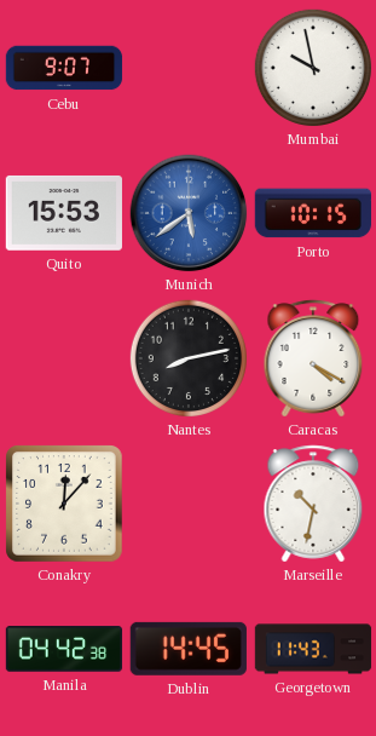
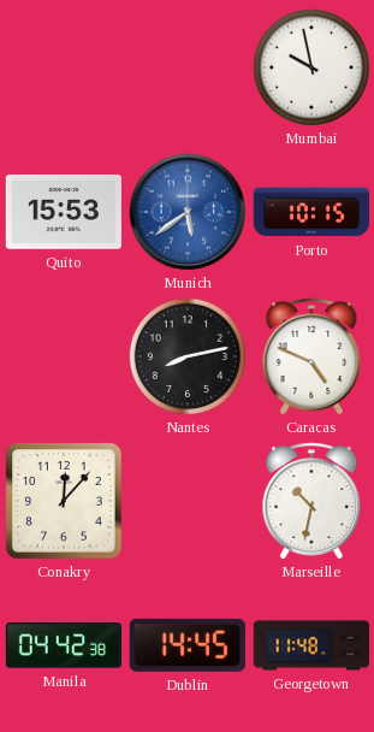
Cebu: 9:07 -> none (64, 68)
Caracas: 4:20 -> 4:49 (311, 356)
Georgetown: 11:43 -> 11:48 (311, 645)
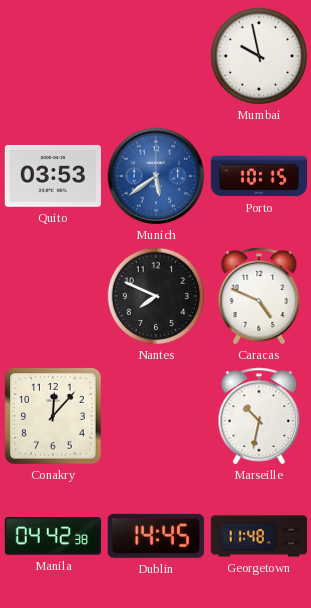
Quito: 15:53 -> 03:53 (52, 176)
Nantes: 8:13 -> 7:49 (155, 295)
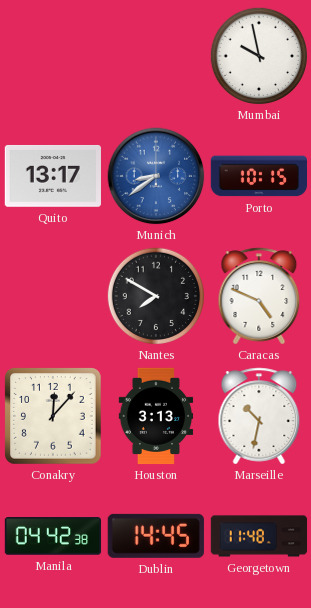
Quito: 03:53 -> 13:17 (52, 176)
Munich: 5:39 -> 8:39 (156, 176)
Nantes: 7:49 -> 7:50 (155, 295)
Houston: none -> 3:13 (156, 416)
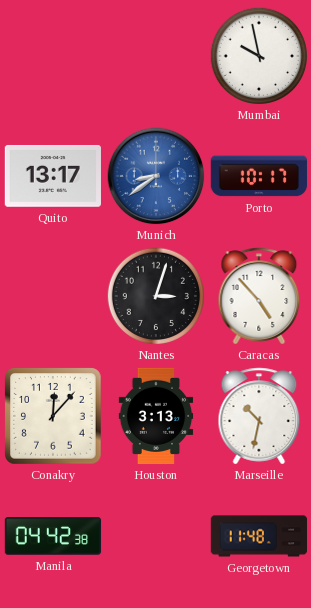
Porto: 10:15 -> 10:17 (258, 176)
Nantes: 7:50 -> 3:03 (155, 295)
Caracas: 4:49 -> 4:53 (259, 296)
Dublin: 14:45 -> none (156, 536)
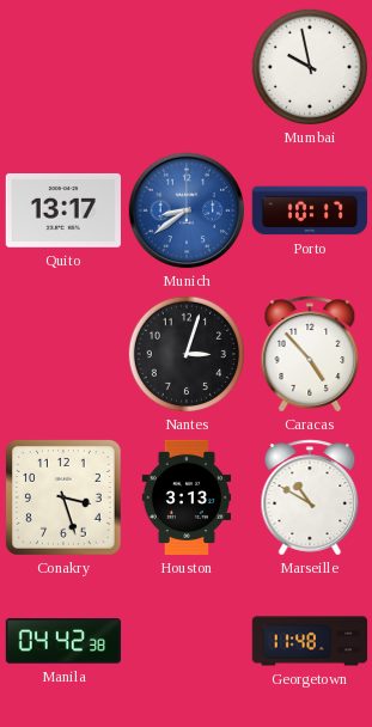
Conakry: 12:07 -> 3:27 (63, 497)
Marseille: 10:32 -> 10:50 (310, 497)
